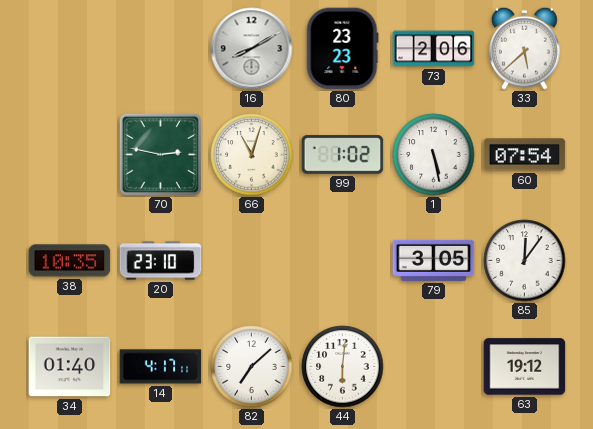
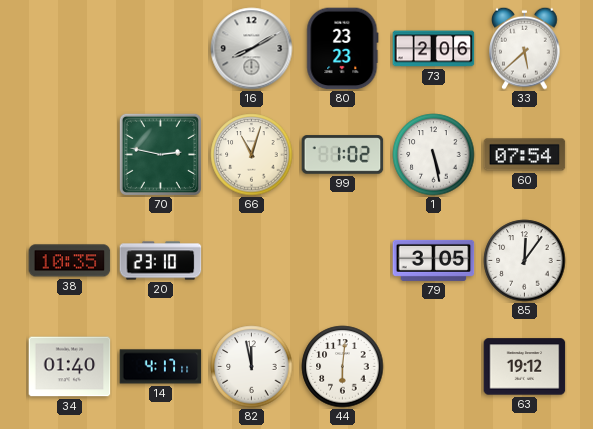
82: 7:08 -> 11:58 (252, 367)
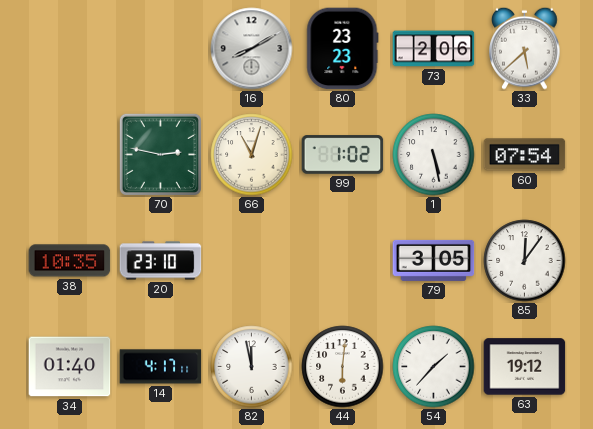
54: none -> 1:37 (434, 367)
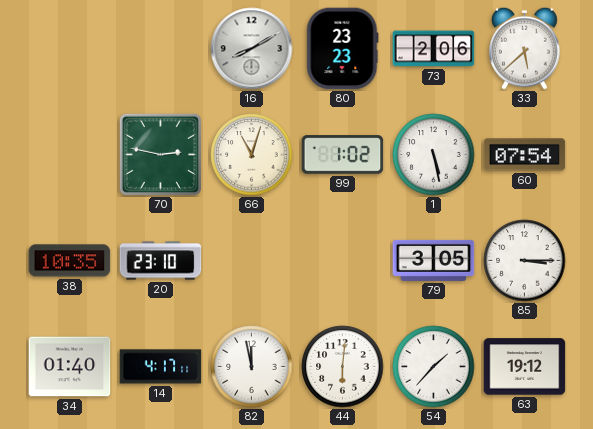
85: 12:06 -> 3:15 (525, 261)
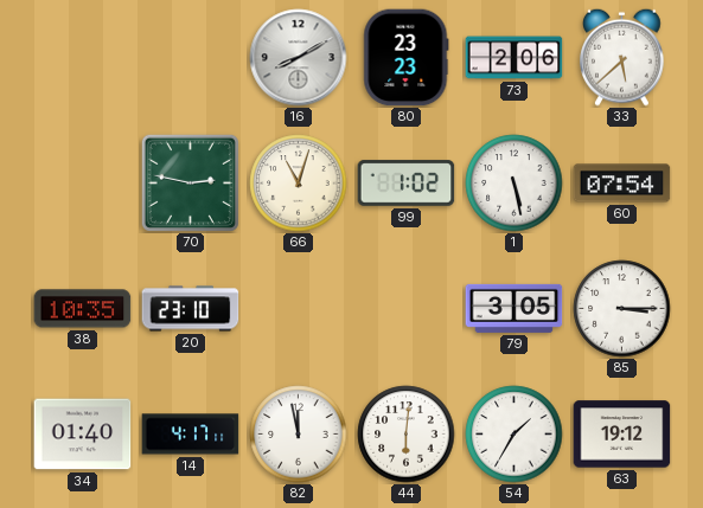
54: 1:37 -> 1:35 (515, 435)
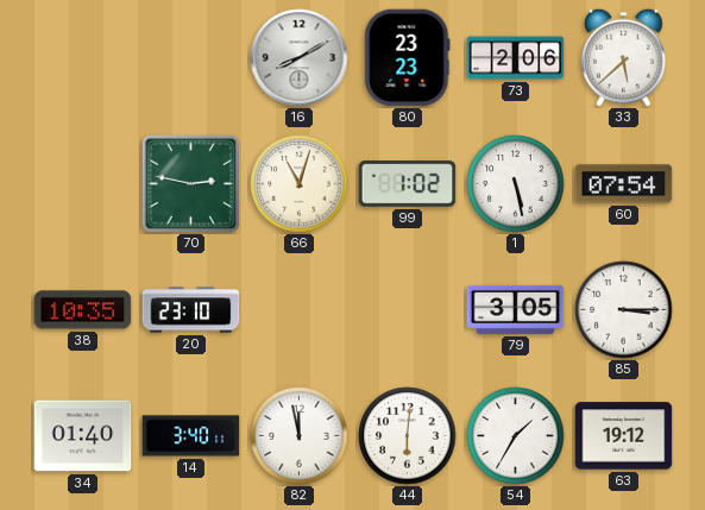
14: 4:17 -> 3:40 (191, 436)
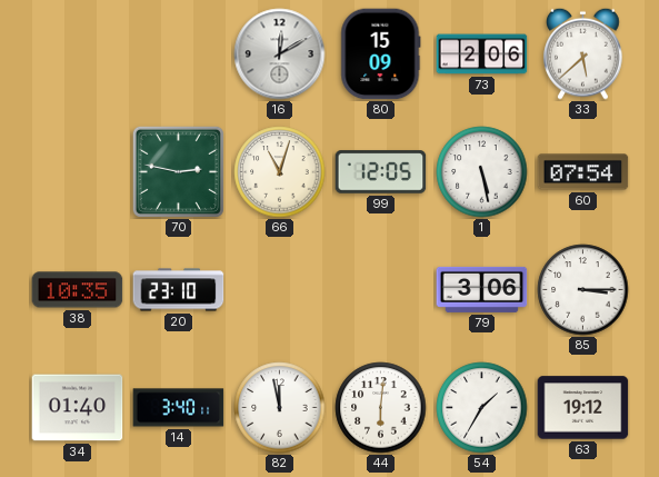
16: 8:10 -> 12:10 (280, 54)
80: 23:23 -> 15:09 (381, 54)
99: 1:02 -> 12:05 (381, 172)
79: 3:05 -> 3:06 (482, 289)
